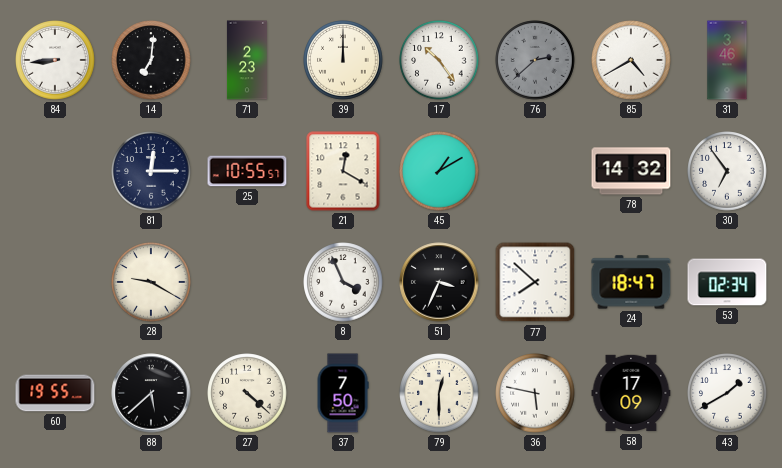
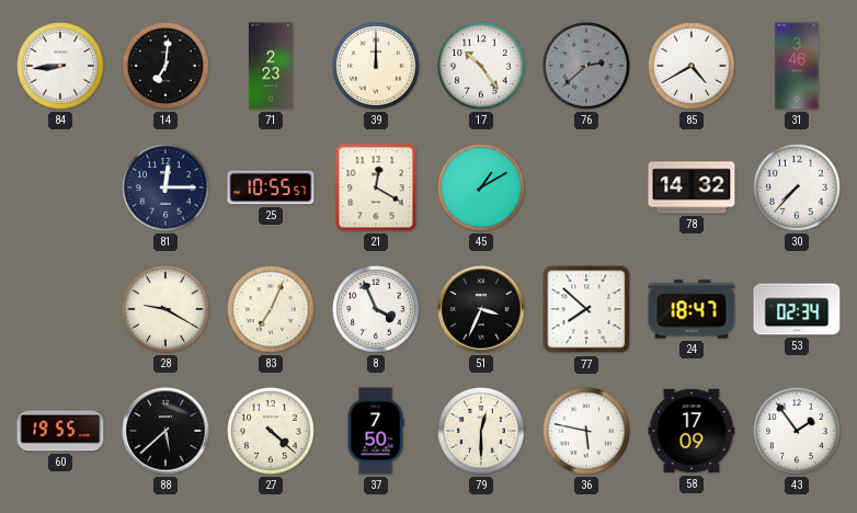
30: 6:54 -> 7:37 (797, 187)
83: none -> 7:04 (271, 309)
43: 1:40 -> 1:54 (797, 431)
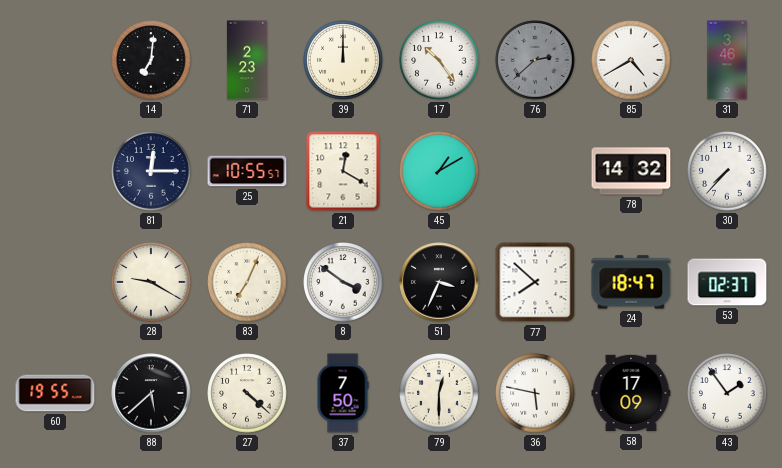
84: 8:44 -> none (60, 66)
8: 3:56 -> 3:51 (343, 282)
53: 02:34 -> 02:37 (727, 282)
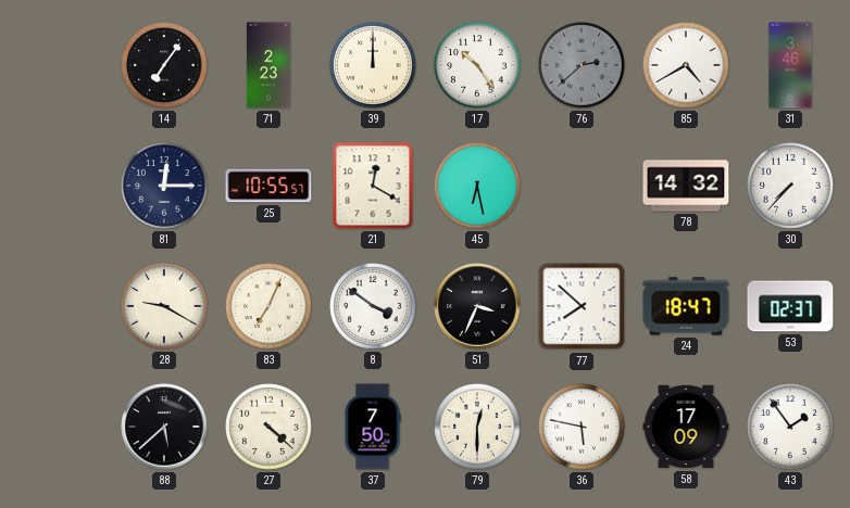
14: 7:01 -> 7:06 (164, 65)
45: 1:10 -> 6:28 (477, 186)
60: 19:55 -> none (55, 393)
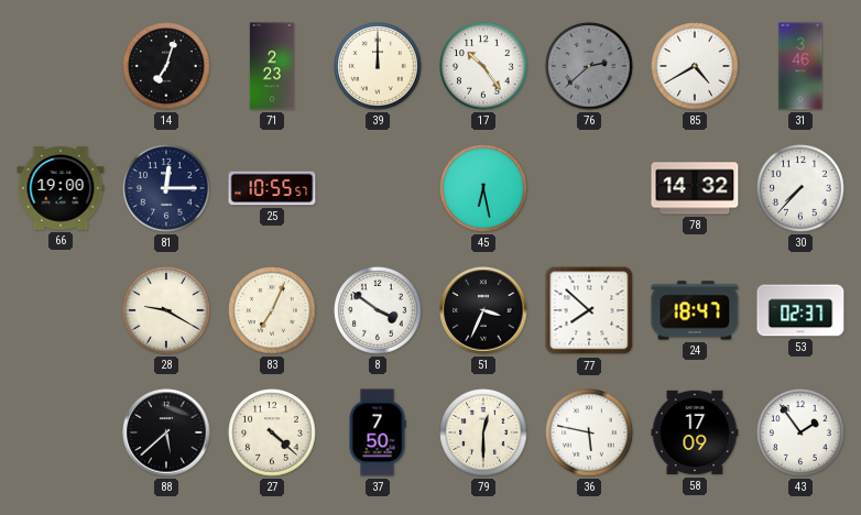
14: 7:06 -> 7:03 (166, 66)
66: none -> 19:00 (61, 188)
21: 12:20 -> none (373, 186)
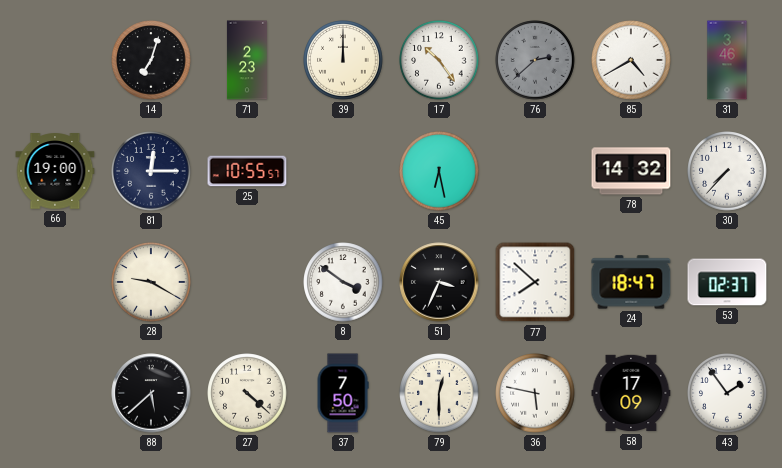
83: 7:04 -> none (272, 310)
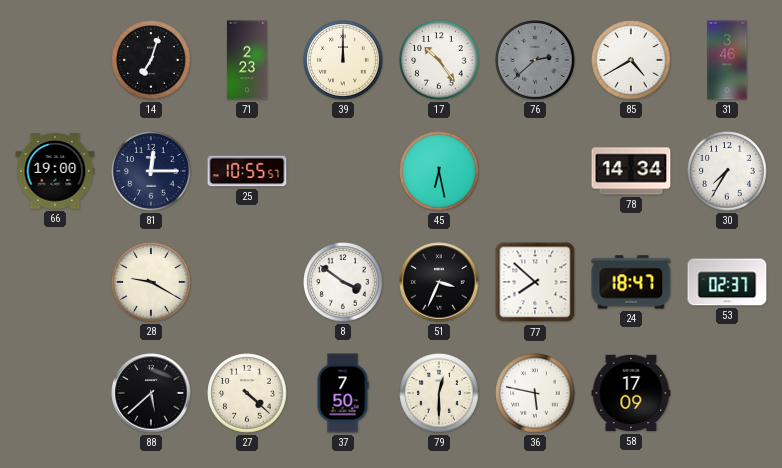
78: 14:32 -> 14:34 (631, 171)
30: 7:37 -> 7:35 (727, 171)
43: 1:54 -> none (727, 393)
